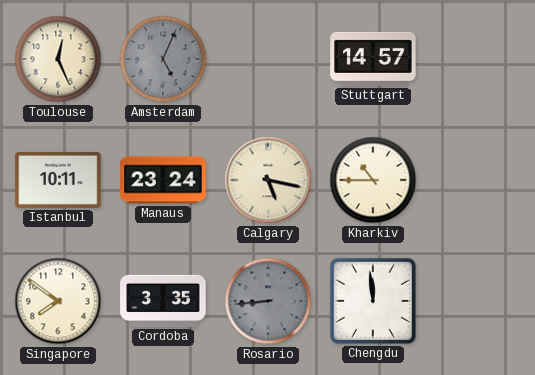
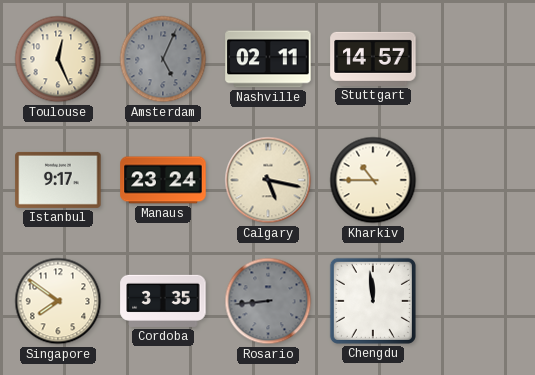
Nashville: none -> 02:11 (268, 59)
Istanbul: 10:11 -> 9:17 (58, 180)
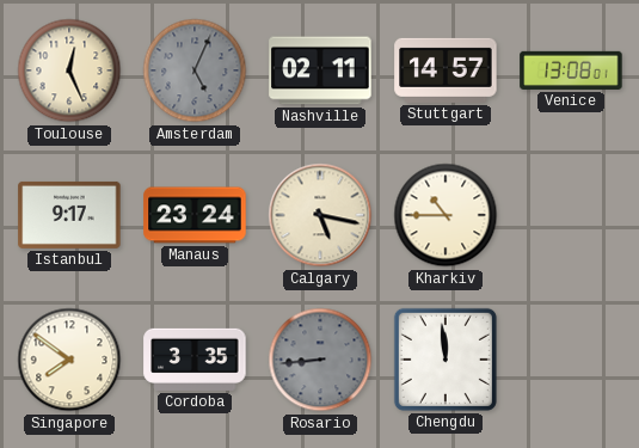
Venice: none -> 13:08 (571, 70)
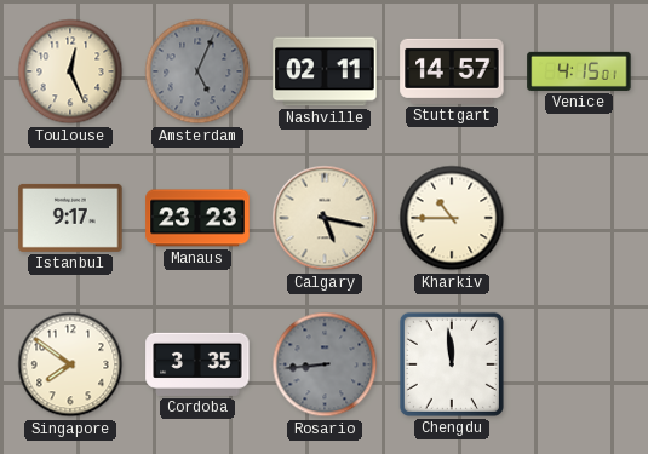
Venice: 13:08 -> 4:15 (579, 71)
Manaus: 23:24 -> 23:23 (197, 218)
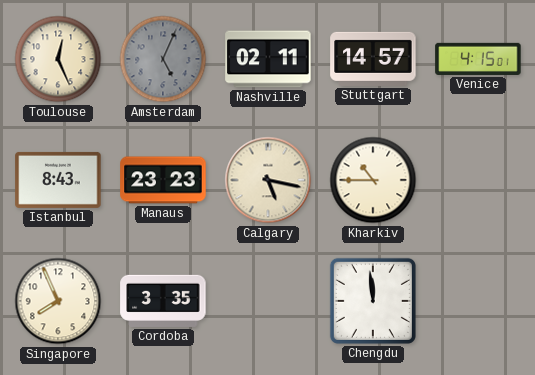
Istanbul: 9:17 -> 8:43 (58, 180)
Singapore: 7:51 -> 7:56 (58, 301)
Rosario: 8:44 -> none (325, 364)
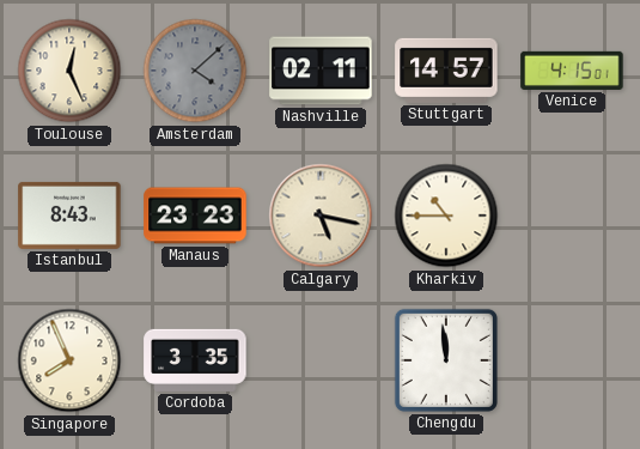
Amsterdam: 5:04 -> 4:08 (195, 71)
